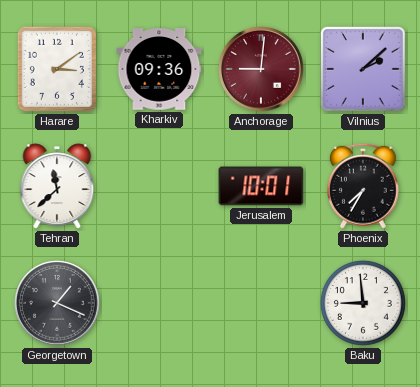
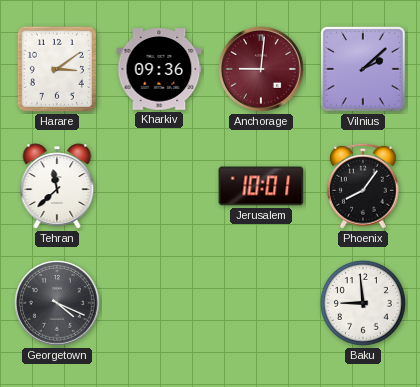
Phoenix: 7:35 -> 8:06 (363, 186)
Georgetown: 1:19 -> 4:19 (57, 303)
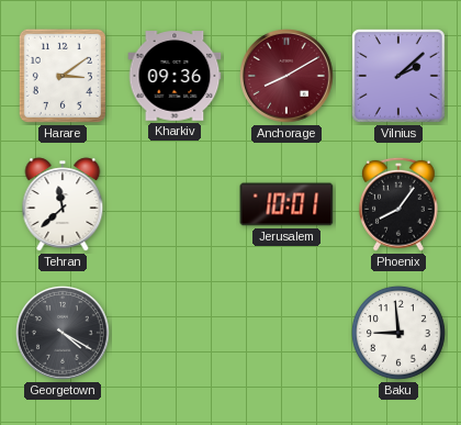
Anchorage: 9:01 -> 8:10 (286, 76)
Georgetown: 4:19 -> 4:20 (63, 333)
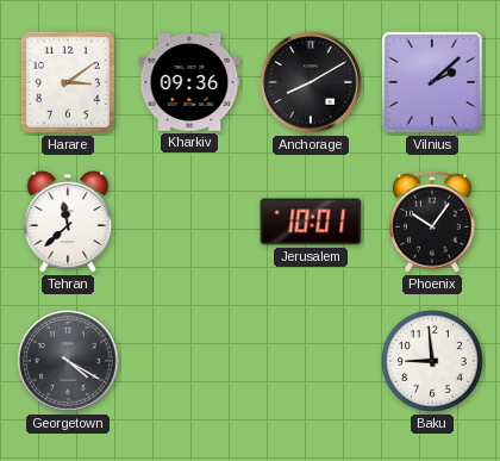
Anchorage dial: burgundy -> black (311, 82)
Phoenix: 8:06 -> 10:06 (432, 222)
